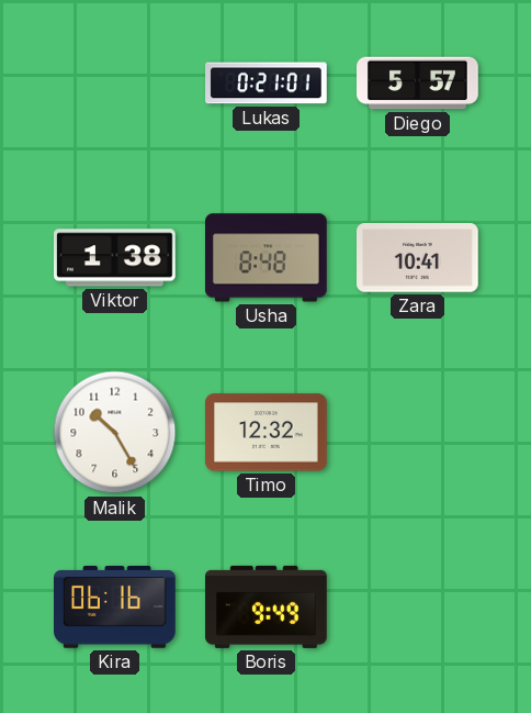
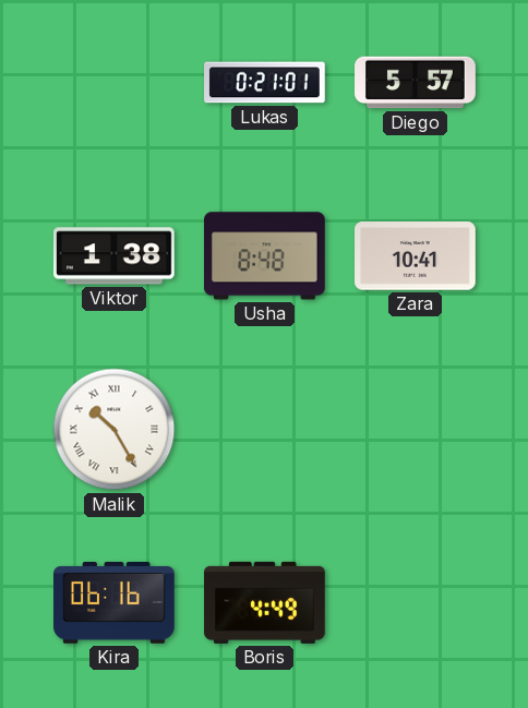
Malik numerals: Arabic -> Roman (115, 430)
Timo: 12:32 -> none (267, 433)
Boris: 9:49 -> 4:49 (265, 602)
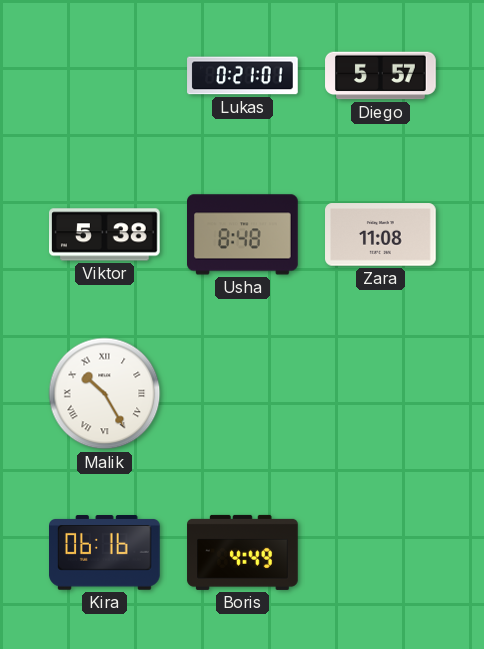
Viktor: 1:38 -> 5:38 (105, 235)
Zara: 10:41 -> 11:08 (381, 235)
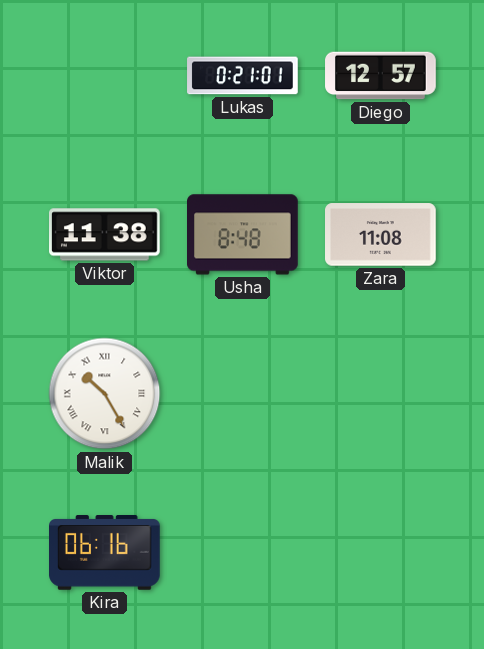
Diego: 5:57 -> 12:57 (381, 76)
Viktor: 5:38 -> 11:38 (105, 235)
Boris: 4:49 -> none (243, 552)
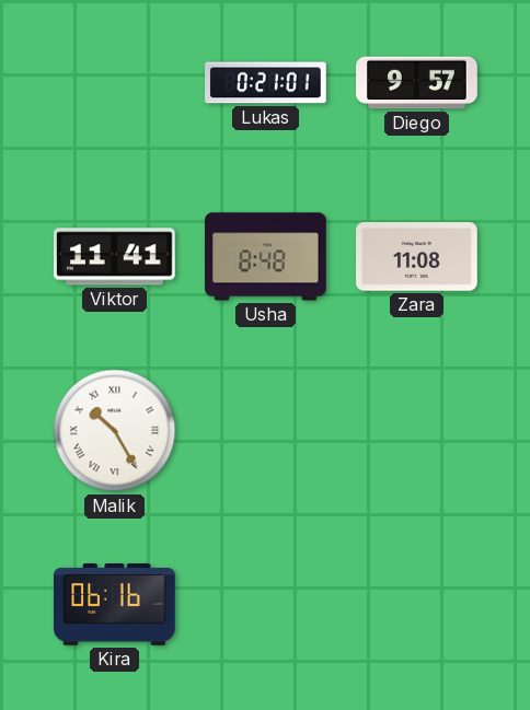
Diego: 12:57 -> 9:57 (417, 83)
Viktor: 11:38 -> 11:41 (115, 257)
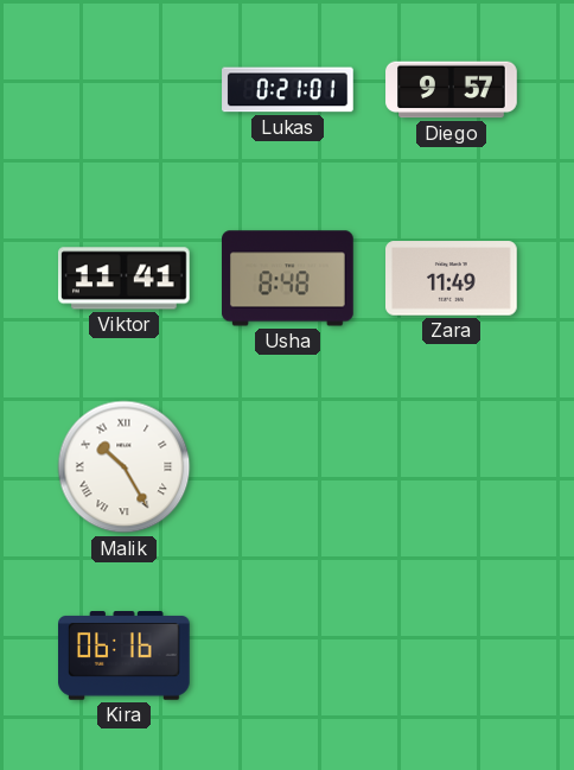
Zara: 11:08 -> 11:49 (452, 279)
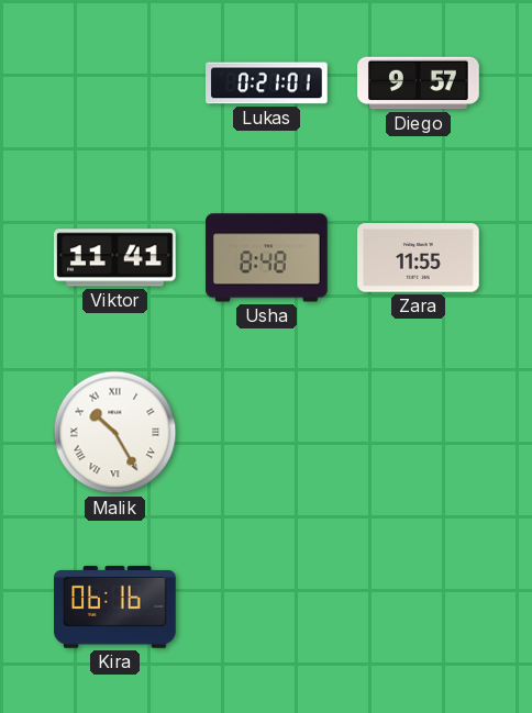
Zara: 11:49 -> 11:55 (419, 258)
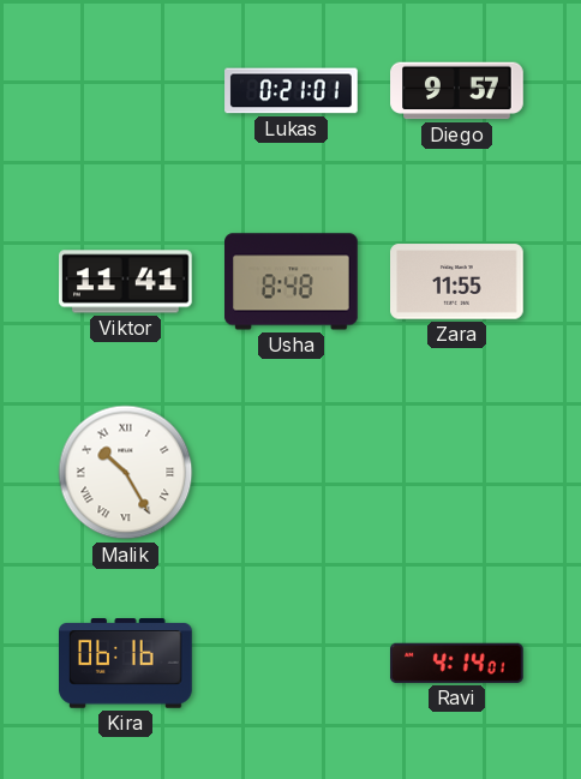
Ravi: none -> 4:14 (456, 663)
